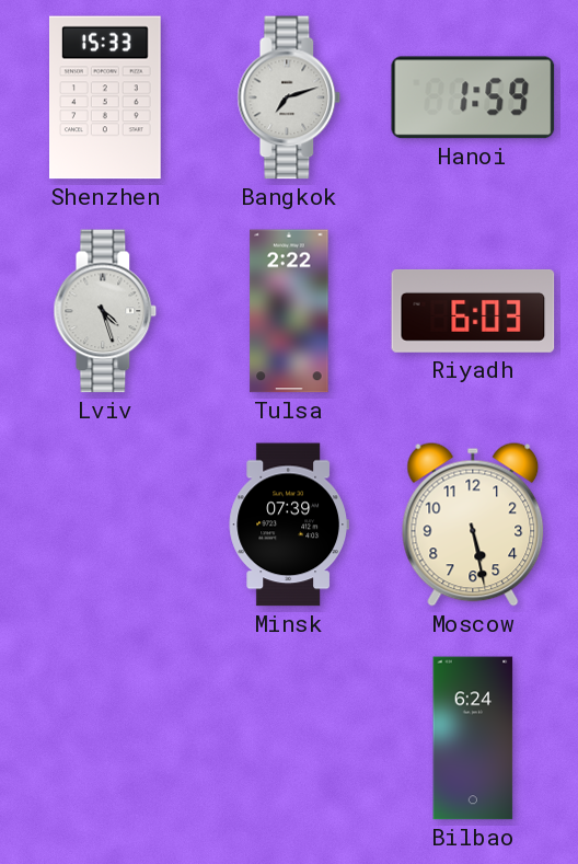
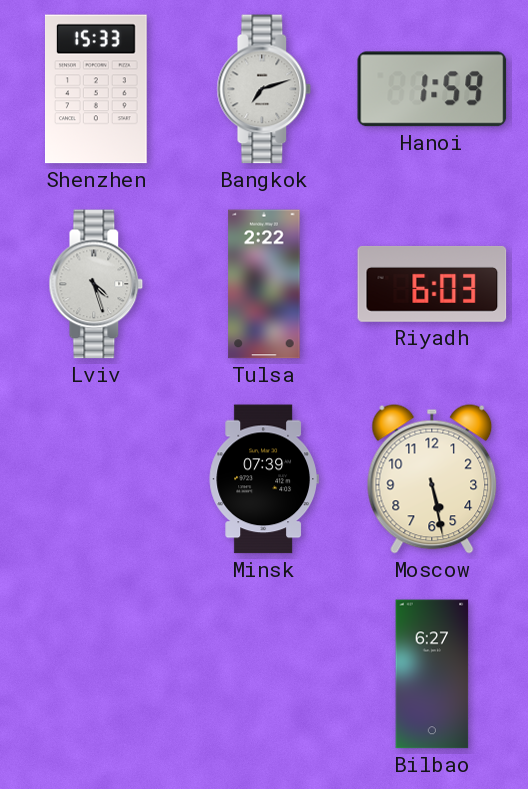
Bilbao: 6:24 -> 6:27 (432, 674)
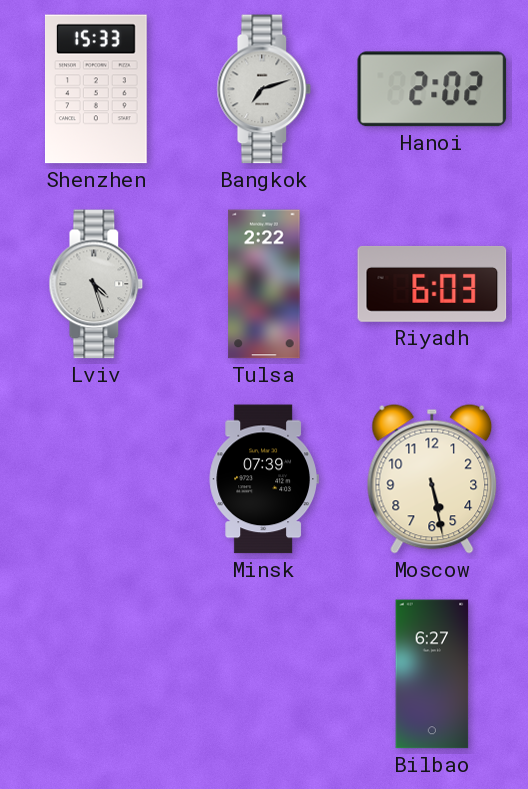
Hanoi: 1:59 -> 2:02 (432, 89)
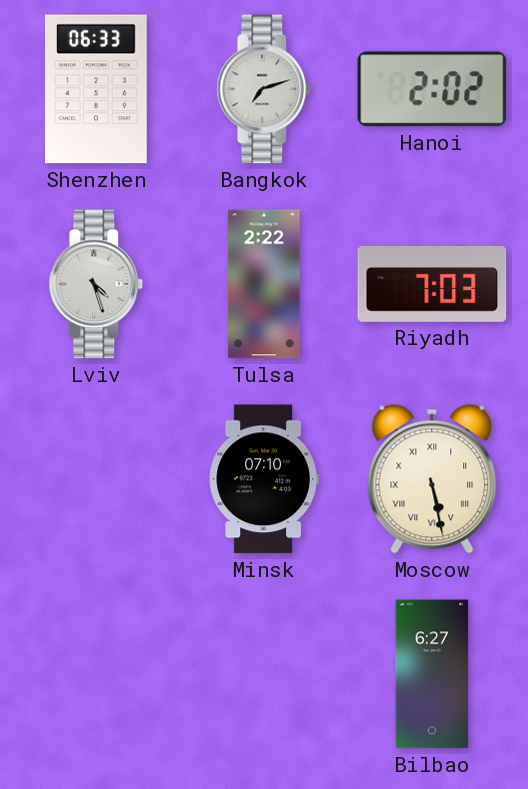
Shenzhen: 15:33 -> 06:33 (97, 89)
Riyadh: 6:03 -> 7:03 (432, 284)
Minsk: 07:39 -> 07:10 (263, 479)
Moscow numerals: Arabic -> Roman (432, 479)
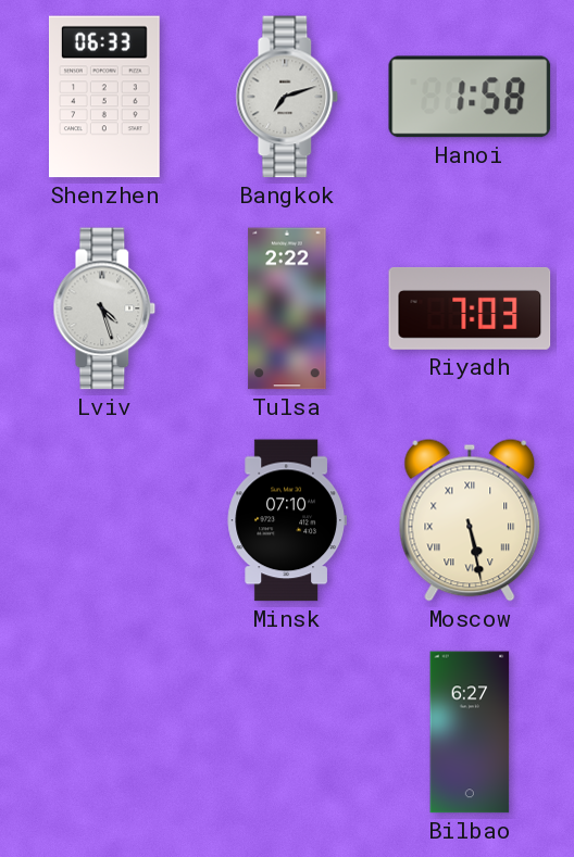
Hanoi: 2:02 -> 1:58 (470, 97)
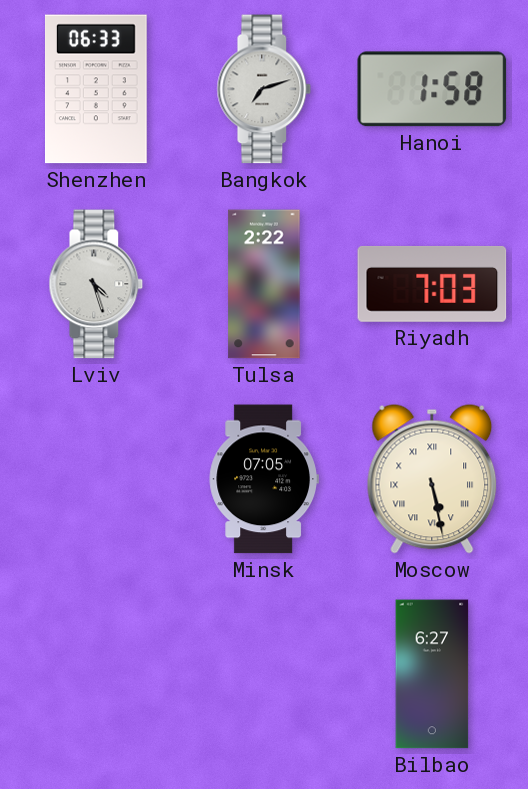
Minsk: 07:10 -> 07:05 (263, 479)
